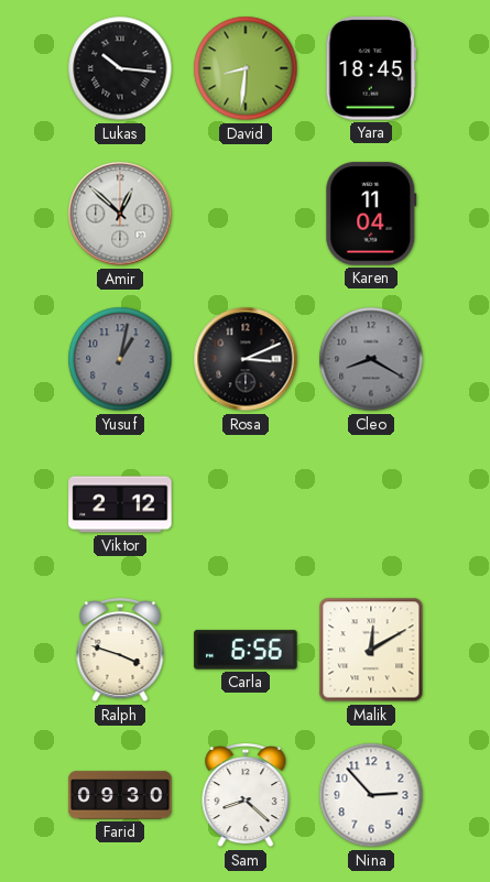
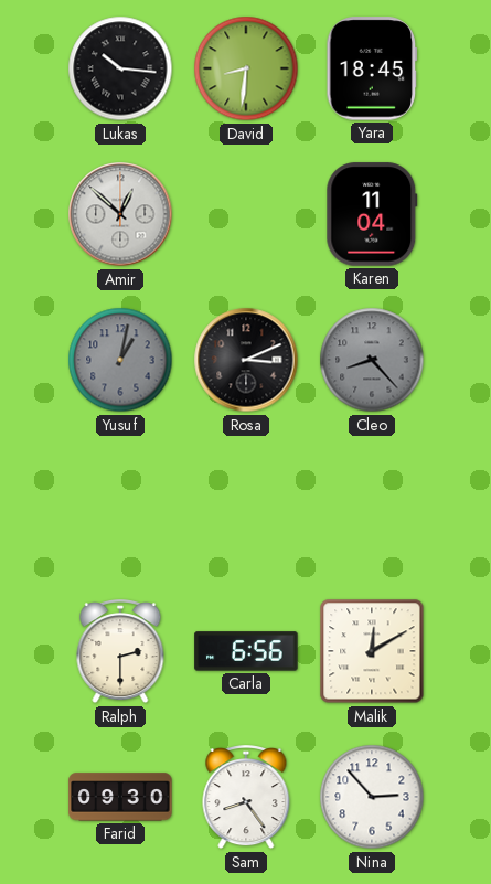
Cleo: 8:20 -> 8:23 (372, 360)
Viktor: 2:12 -> none (120, 504)
Ralph: 3:48 -> 2:30 (120, 652)
Sam: 8:22 -> 8:24 (246, 798)
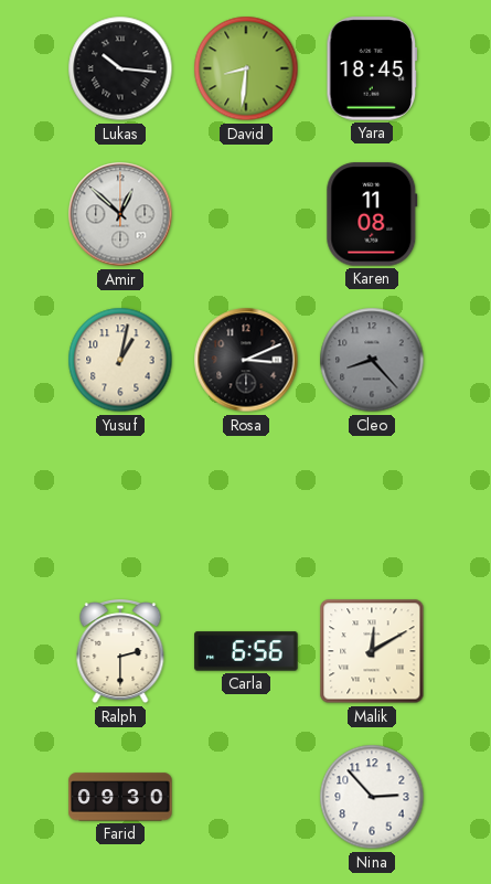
Karen: 11:04 -> 11:08 (372, 214)
Yusuf dial: grey -> cream (120, 360)
Sam: 8:24 -> none (246, 798)
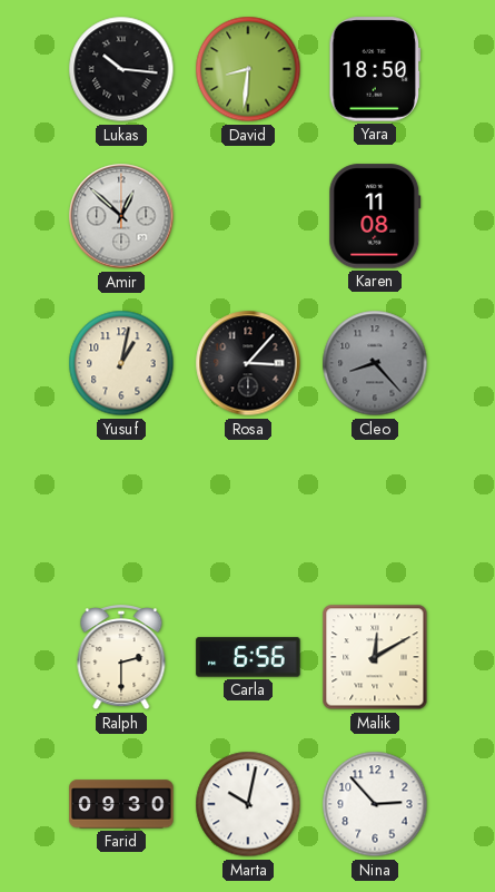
Yara: 18:45 -> 18:50 (375, 69)
Rosa: 3:11 -> 3:07 (248, 363)
Marta: none -> 10:02 (248, 804)
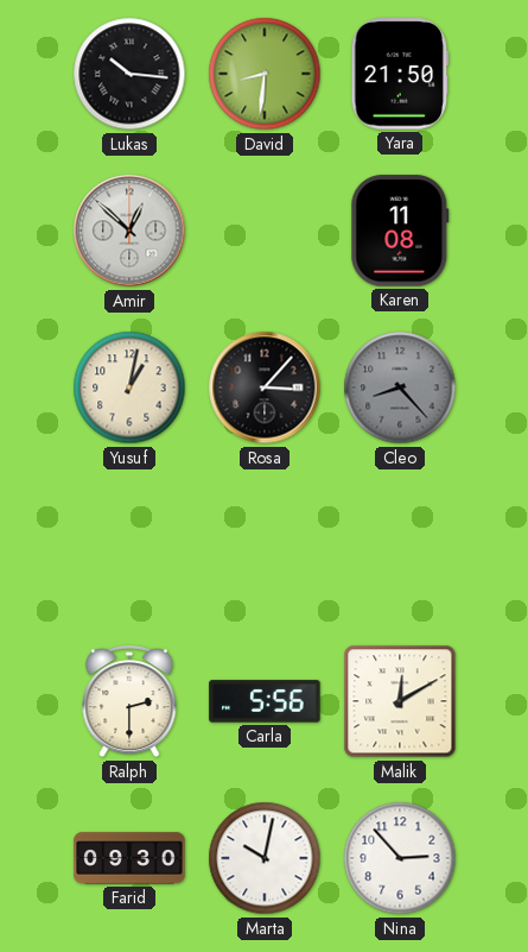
Yara: 18:50 -> 21:50 (400, 74)
Carla: 6:56 -> 5:56 (265, 701)
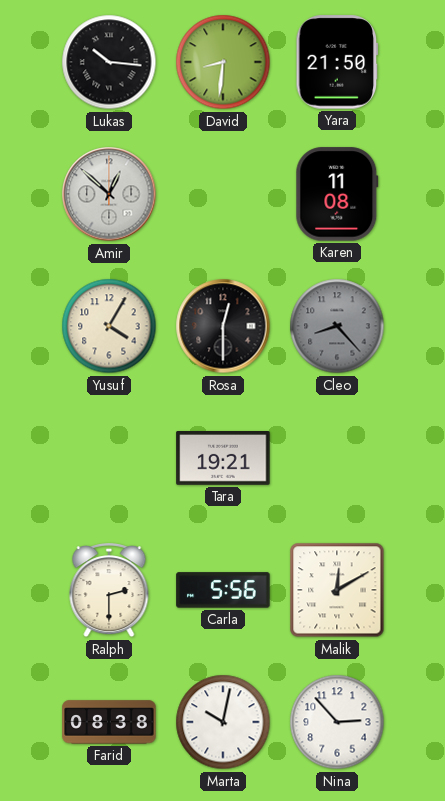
Yusuf: 1:02 -> 4:05 (109, 326)
Rosa: 3:07 -> 12:30 (223, 326)
Tara: none -> 19:21 (223, 459)
Farid: 09:30 -> 08:38 (109, 722)
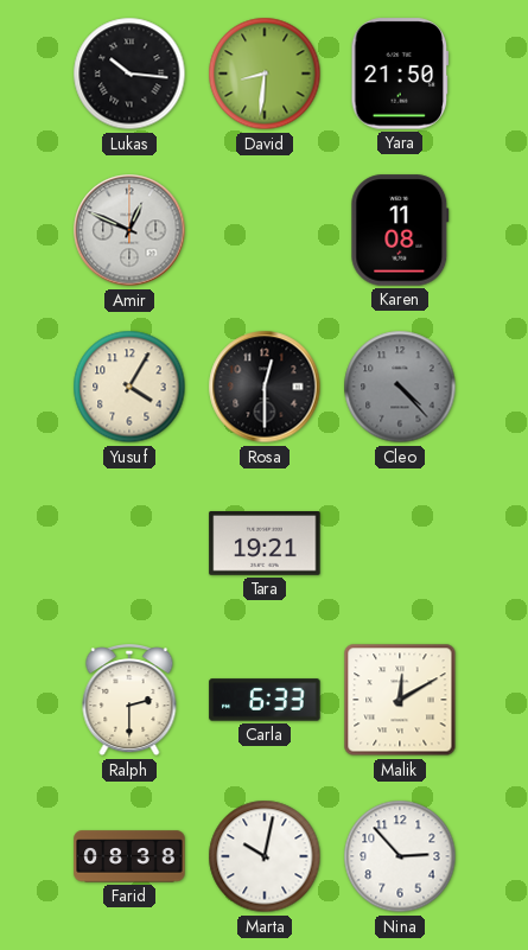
Amir: 12:52 -> 12:49 (129, 230)
Cleo: 8:23 -> 4:23 (400, 387)
Carla: 5:56 -> 6:33 (265, 700)
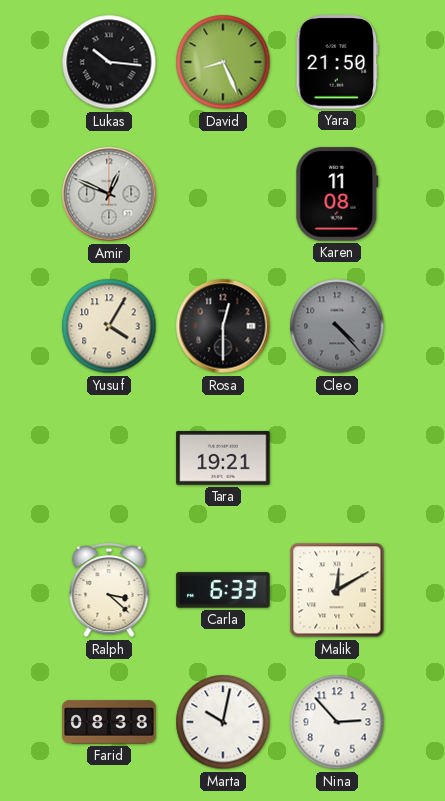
David: 8:31 -> 8:26 (223, 62)
Ralph: 2:30 -> 3:22 (109, 591)
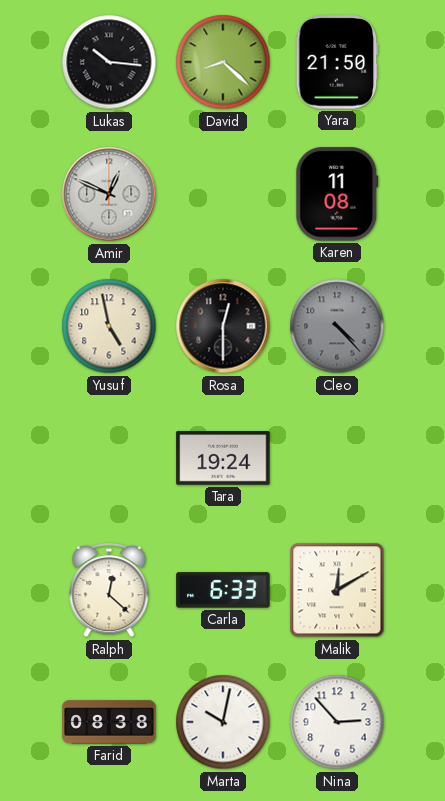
David: 8:26 -> 8:22 (223, 62)
Yusuf: 4:05 -> 4:58 (109, 326)
Tara: 19:21 -> 19:24 (223, 459)
Ralph: 3:22 -> 12:22 (109, 591)
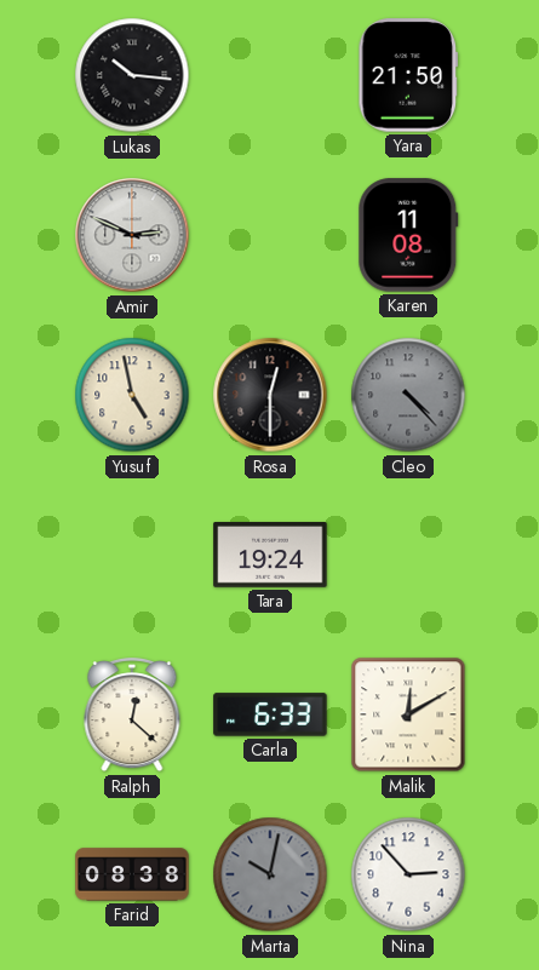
David: 8:22 -> none (223, 62)
Amir: 12:49 -> 2:49 (132, 235)
Marta dial: white -> grey (270, 874)
